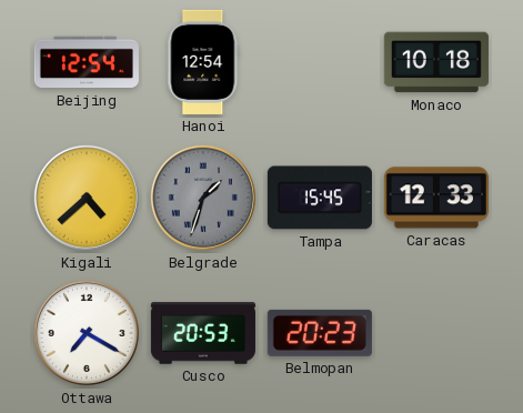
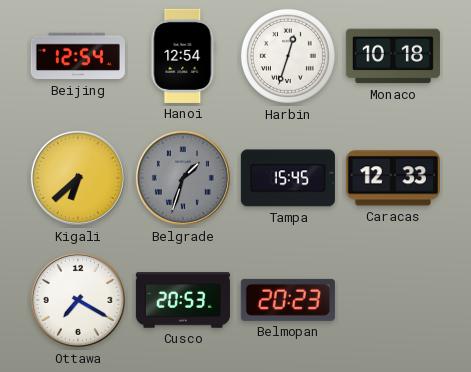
Harbin: none -> 12:33 (288, 56)
Kigali: 4:38 -> 6:38 (78, 178)
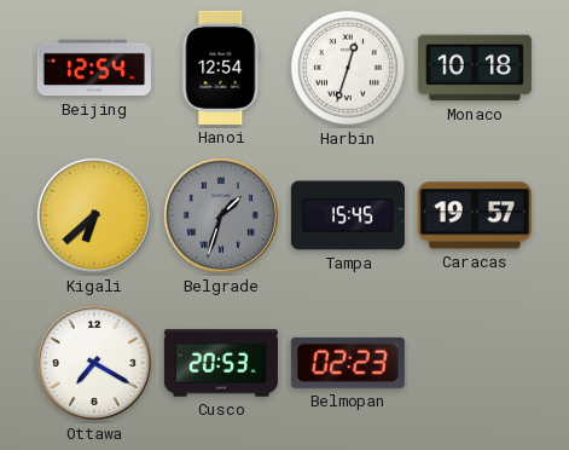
Caracas: 12:33 -> 19:57 (475, 215)
Belmopan: 20:23 -> 02:23 (348, 363)
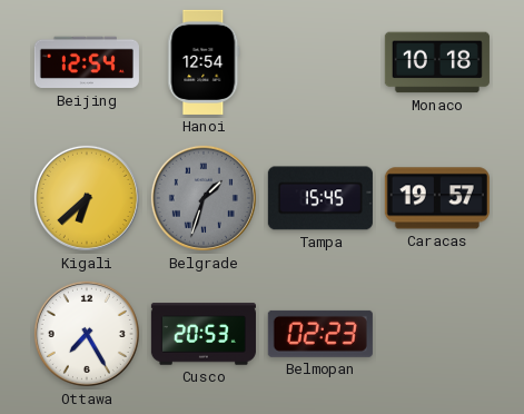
Harbin: 12:33 -> none (348, 68)
Ottawa: 7:20 -> 7:25 (87, 334)
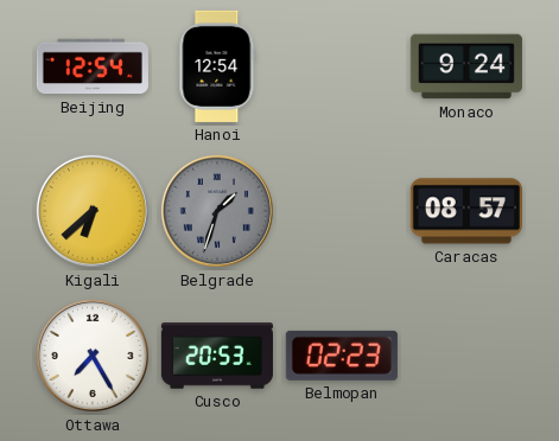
Monaco: 10:18 -> 9:24 (466, 66)
Tampa: 15:45 -> none (320, 198)
Caracas: 19:57 -> 08:57 (466, 211)
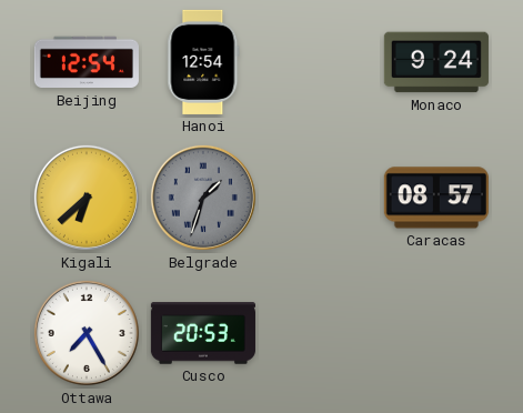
Belmopan: 02:23 -> none (342, 356)
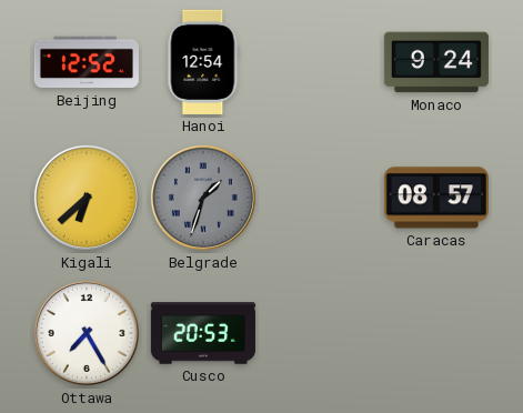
Beijing: 12:54 -> 12:52 (87, 62)
